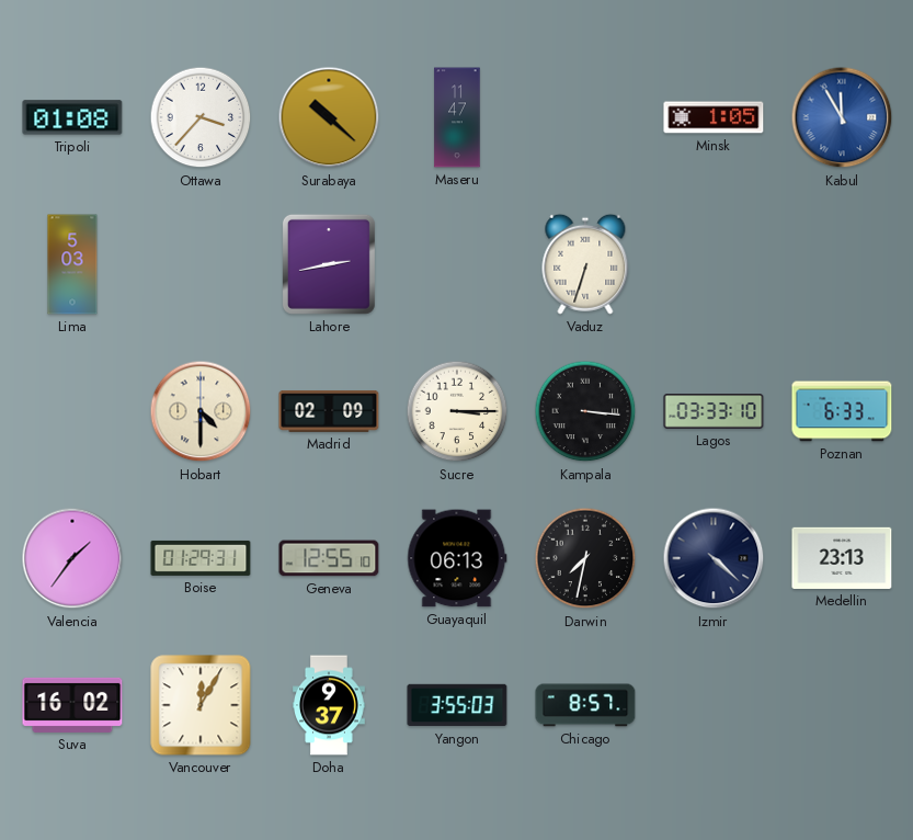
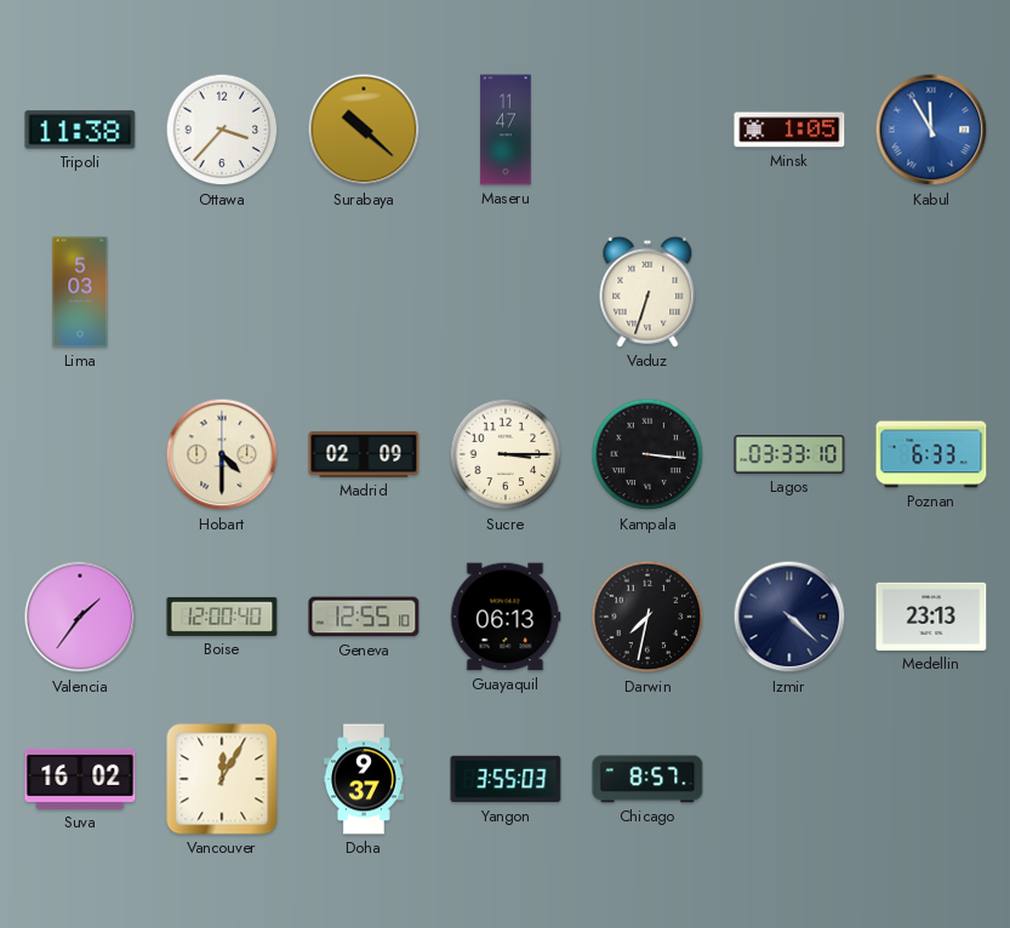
Tripoli: 01:08 -> 11:38 (80, 130)
Lahore: 2:43 -> none (329, 264)
Boise: 01:29 -> 12:00 (222, 617)
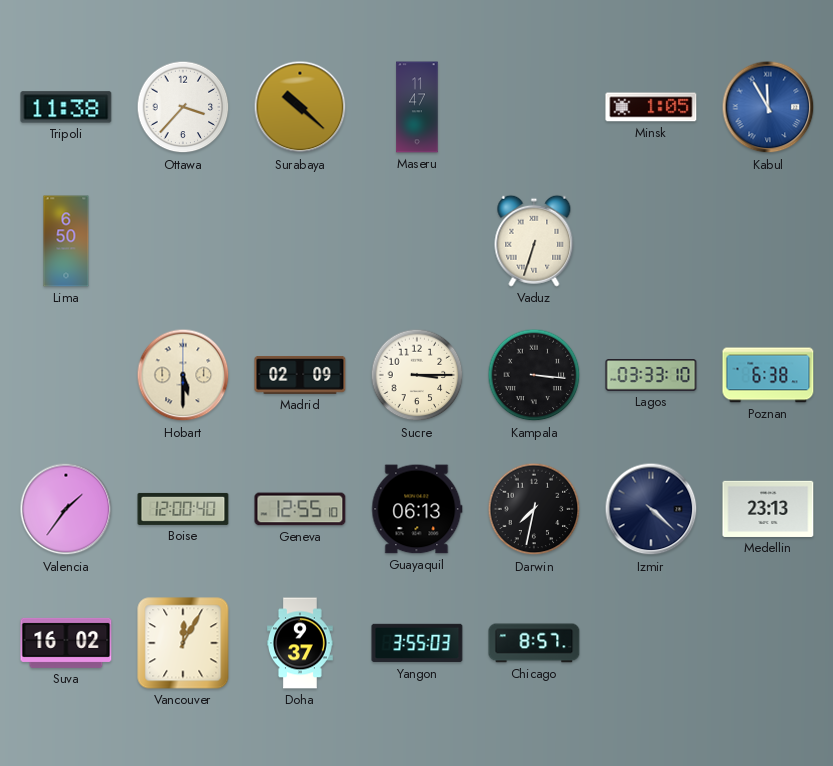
Lima: 5:03 -> 6:50 (66, 241)
Hobart: 4:30 -> 5:30 (183, 375)
Poznan: 6:33 -> 6:38 (768, 375)
